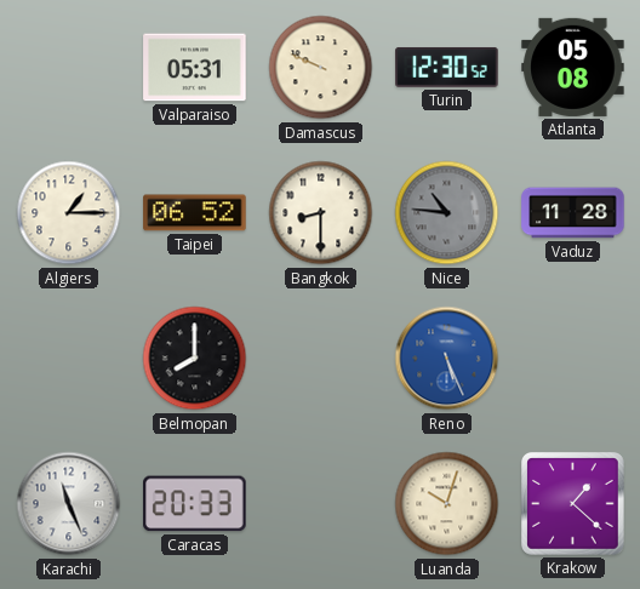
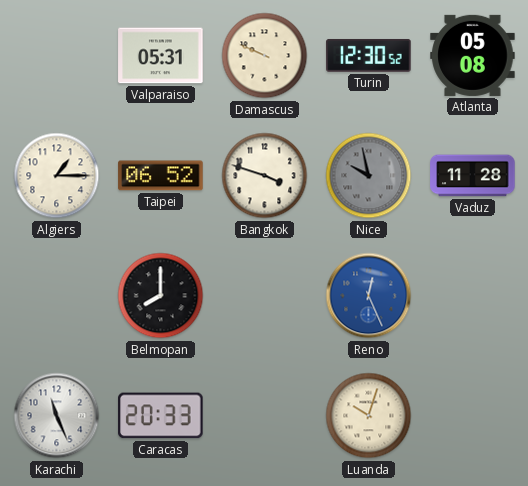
Bangkok: 8:30 -> 3:48 (265, 176)
Nice: 10:46 -> 9:58 (369, 176)
Reno: 5:26 -> 12:26 (369, 296)
Krakow: 1:22 -> none (573, 504)
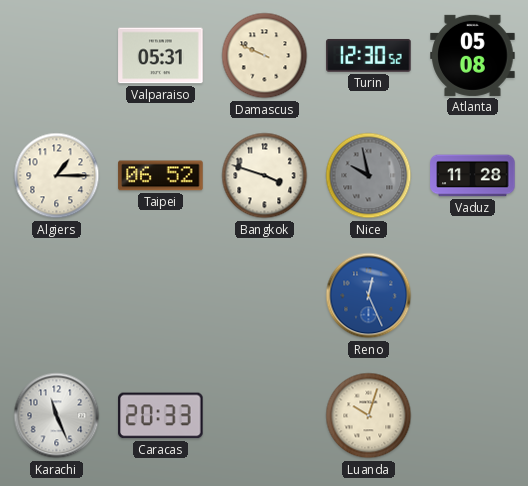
Belmopan: 8:00 -> none (161, 296)
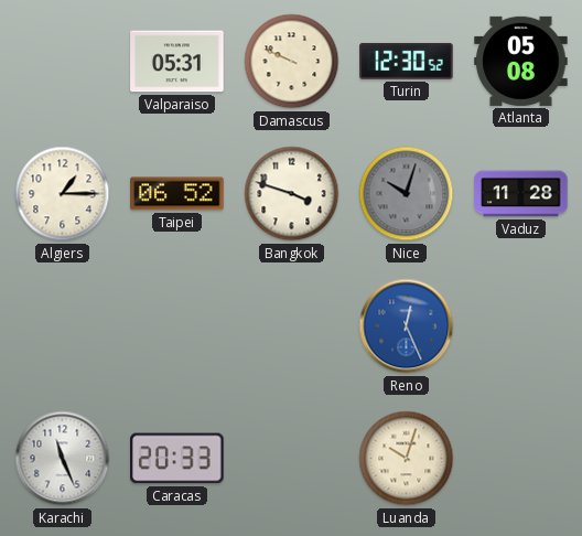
Nice: 9:58 -> 10:03 (407, 194)
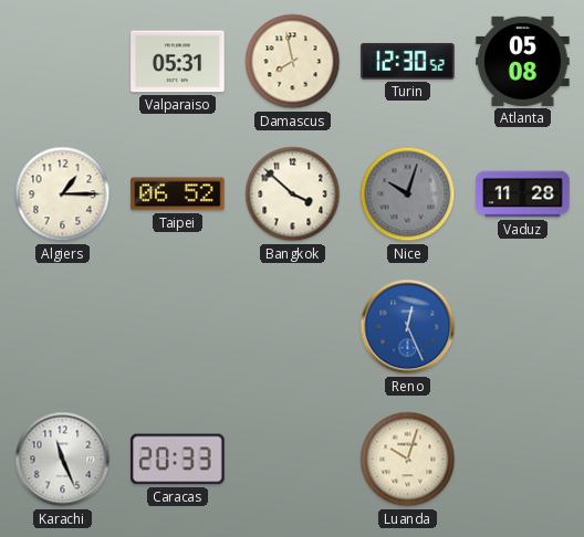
Damascus: 9:49 -> 7:58 (293, 62)
Bangkok: 3:48 -> 3:52 (293, 194)
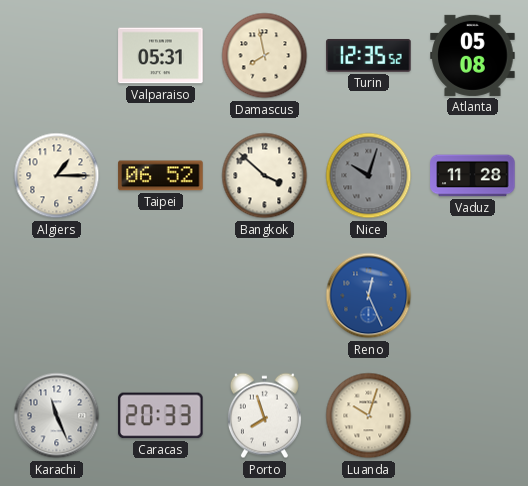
Turin: 12:30 -> 12:35 (369, 55)
Porto: none -> 7:57 (264, 416)
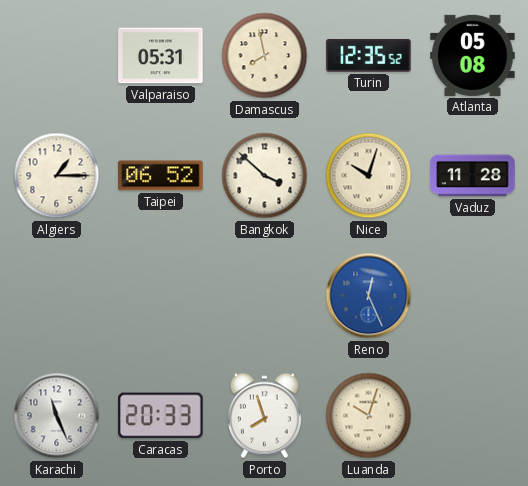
Nice dial: grey -> cream (369, 176)
